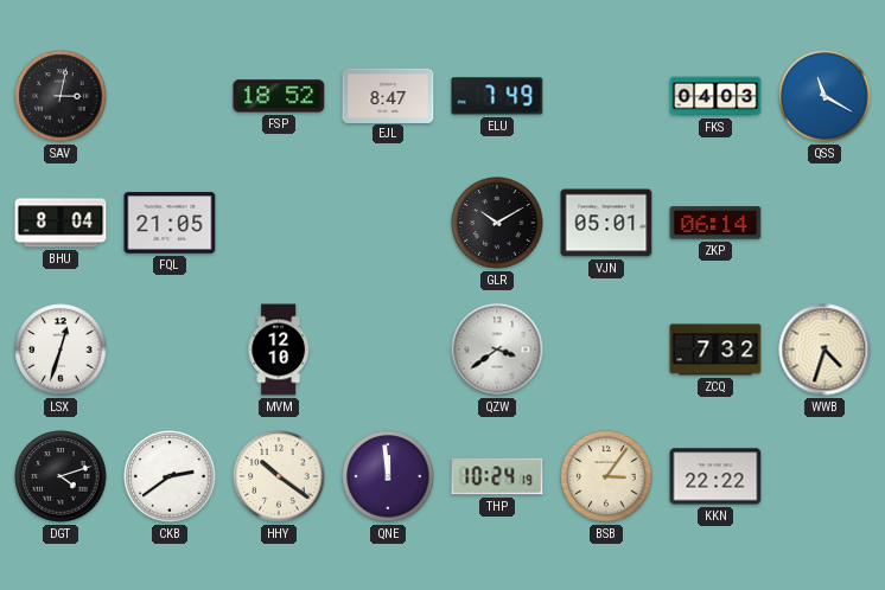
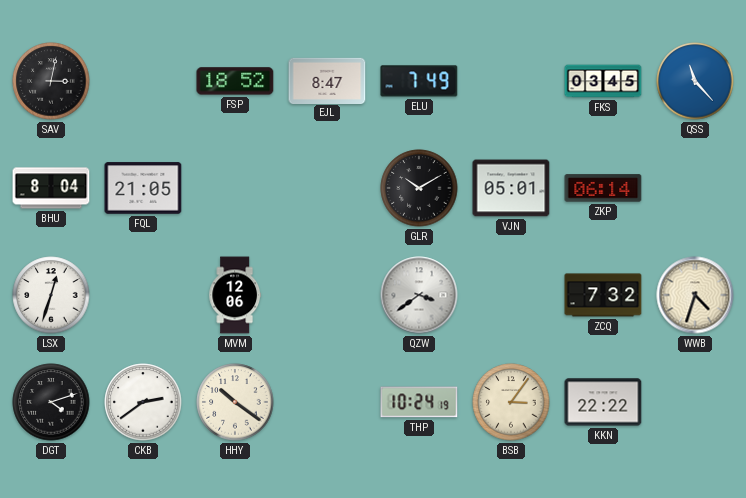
FKS: 04:03 -> 03:45 (603, 81)
QSS: 11:20 -> 11:23 (695, 81)
MVM: 12:10 -> 12:06 (234, 295)
QNE: 11:59 -> none (388, 476)
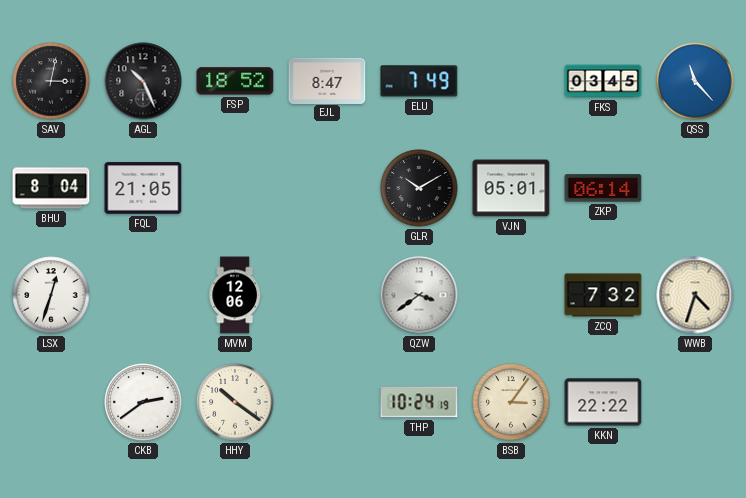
AGL: none -> 10:26 (143, 81)
DGT: 4:12 -> none (51, 402)
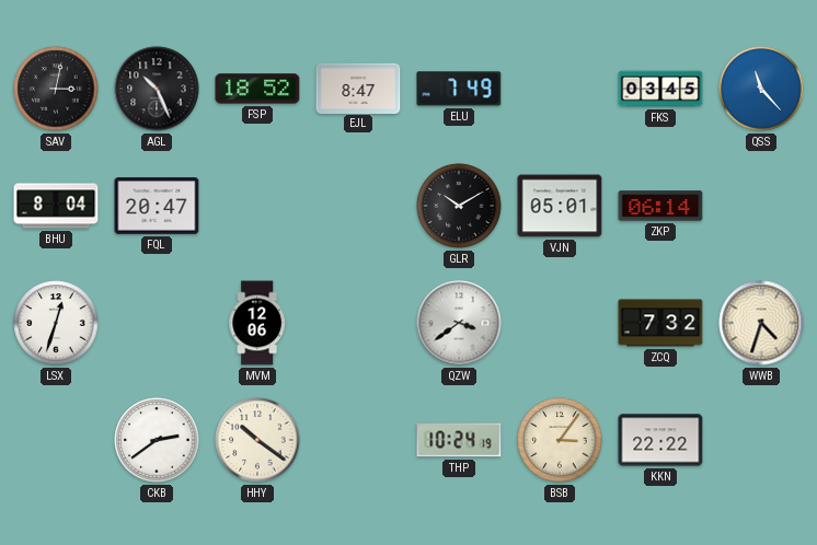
FQL: 21:05 -> 20:47 (157, 206)
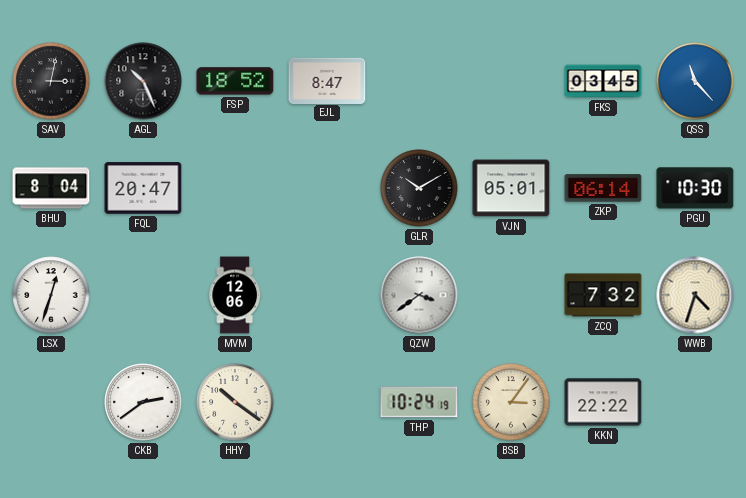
ELU: 7:49 -> none (459, 89)
PGU: none -> 10:30 (695, 188)
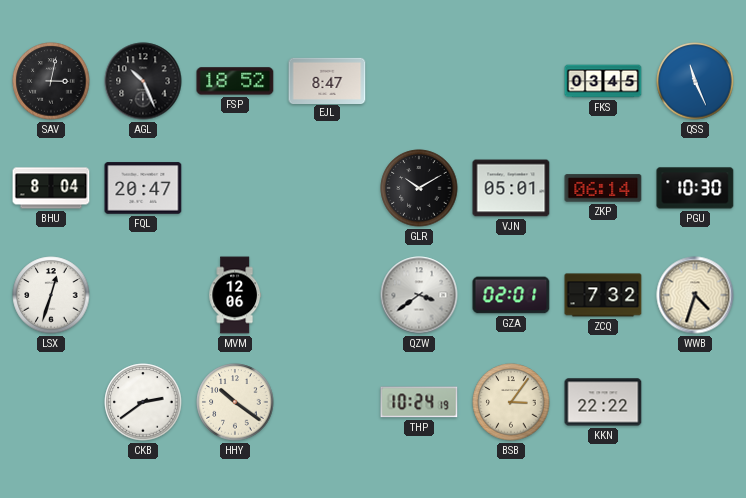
QSS: 11:23 -> 11:26 (695, 81)
GZA: none -> 02:01 (511, 295)
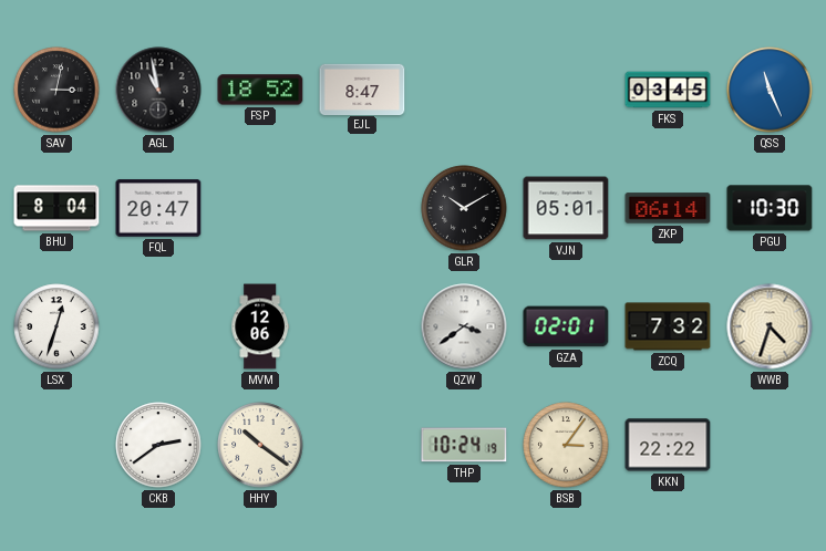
AGL: 10:26 -> 10:58 (158, 90)
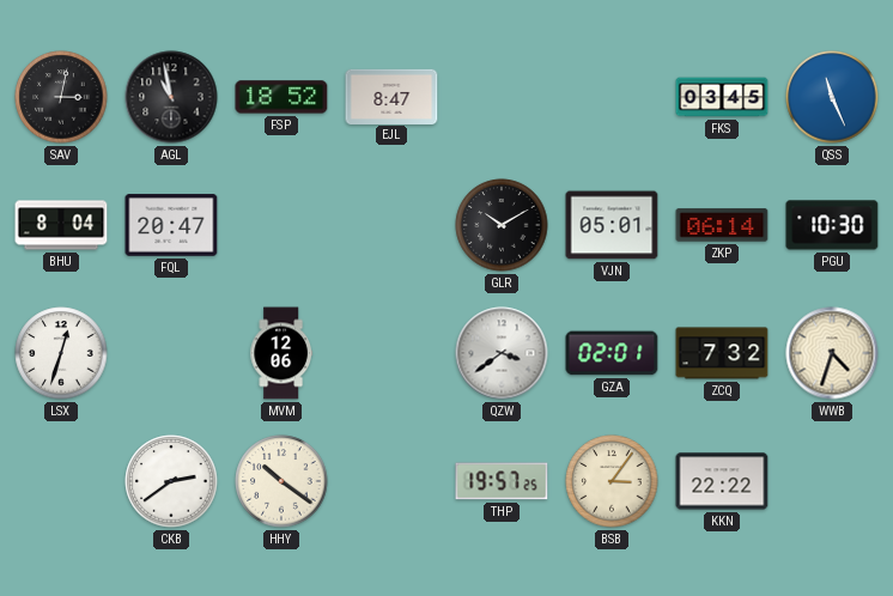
THP: 10:24 -> 19:57 (502, 481)
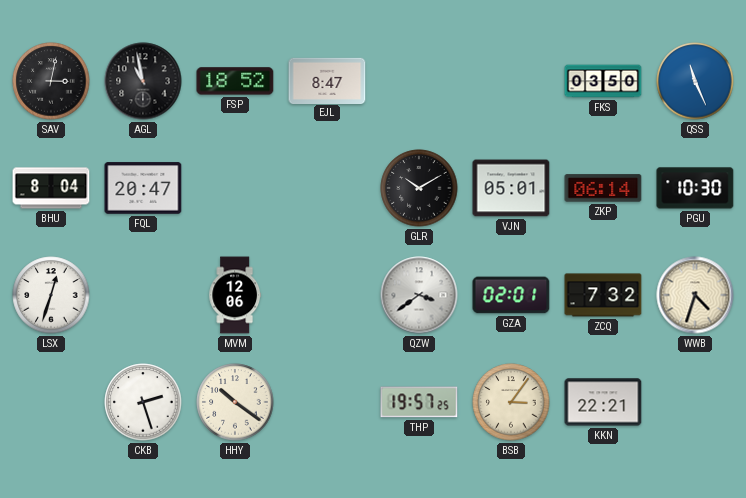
FKS: 03:45 -> 03:50 (603, 81)
CKB: 2:39 -> 2:27 (143, 402)
KKN: 22:22 -> 22:21 (603, 402)
